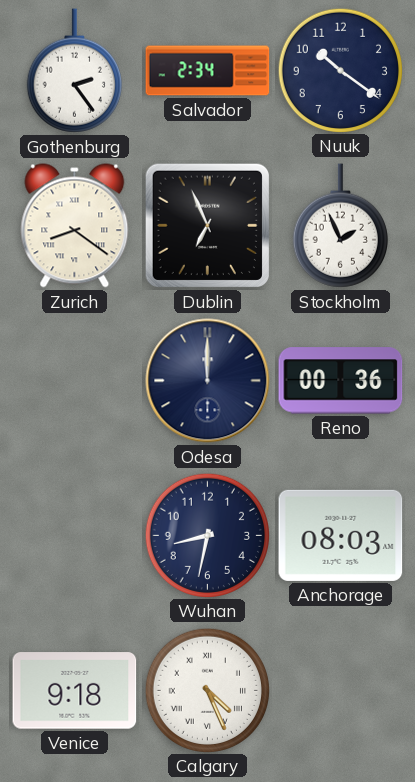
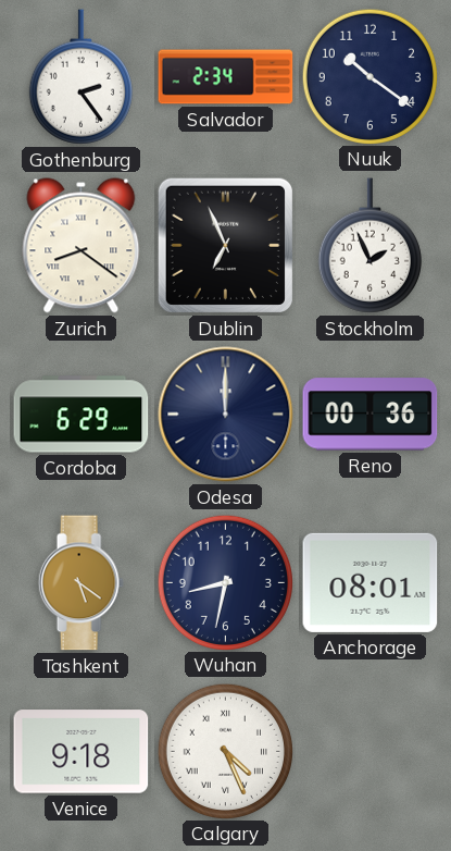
Cordoba: none -> 6:29 (82, 415)
Tashkent: none -> 5:21 (80, 583)
Anchorage: 08:03 -> 08:01 (371, 582)
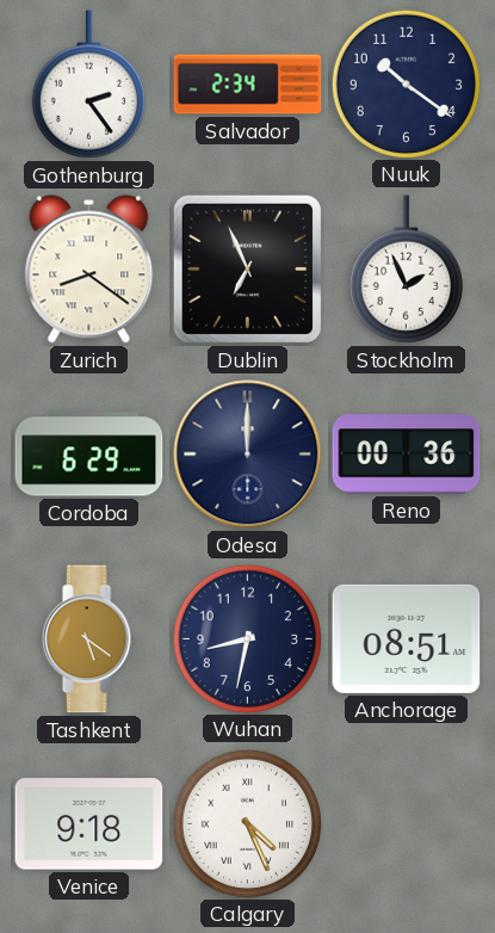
Anchorage: 08:01 -> 08:51 (407, 638)
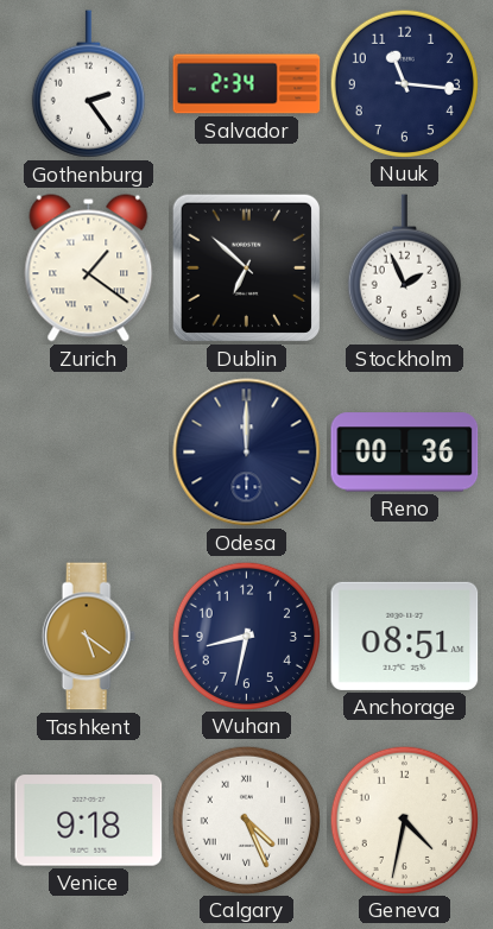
Nuuk: 10:21 -> 11:16 (404, 83)
Zurich: 8:21 -> 1:21 (89, 268)
Dublin: 6:56 -> 6:52 (246, 267)
Cordoba: 6:29 -> none (89, 455)
Geneva: none -> 4:32 (404, 820)
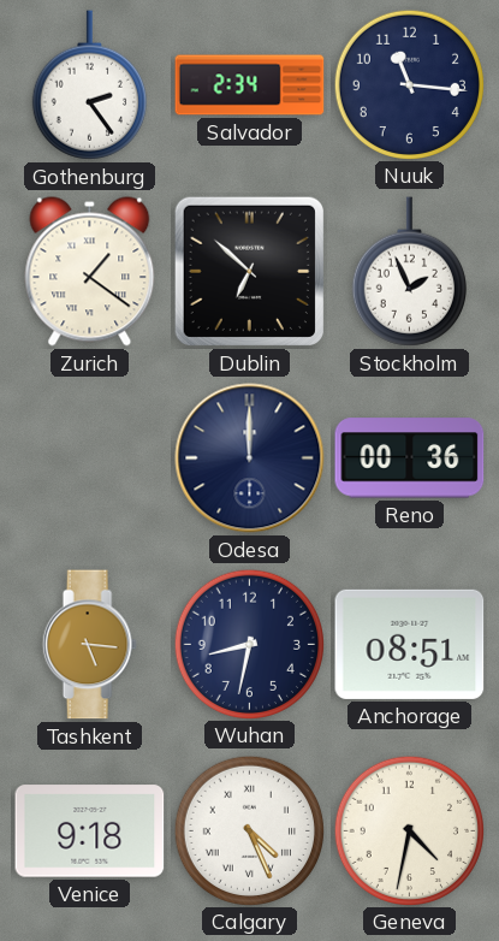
Tashkent: 5:21 -> 5:16 (89, 645)
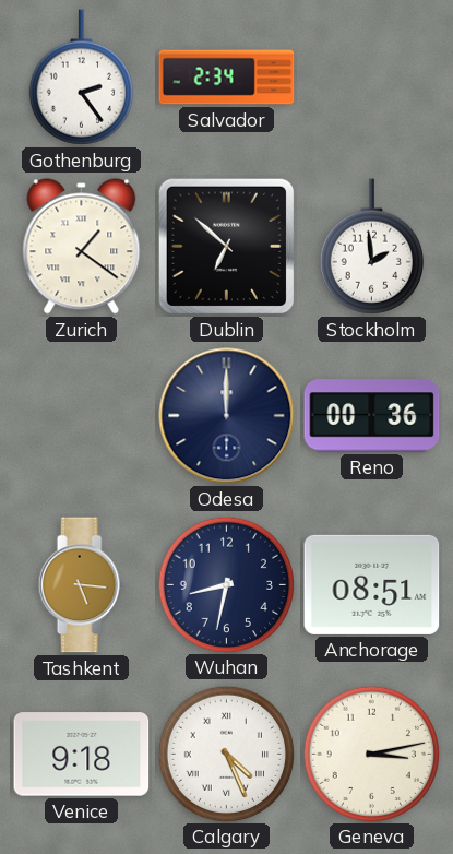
Nuuk: 11:16 -> none (409, 84)
Stockholm: 1:56 -> 1:59 (371, 247)
Geneva: 4:32 -> 3:13 (371, 754)
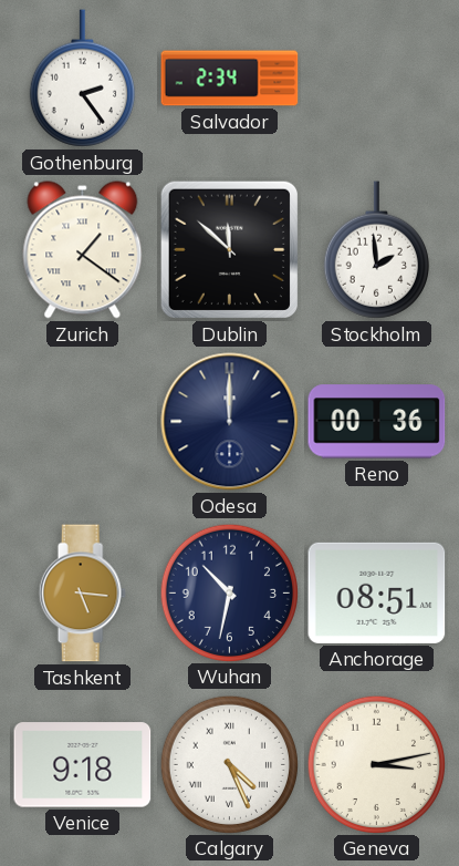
Dublin: 6:52 -> 11:52 (229, 249)
Wuhan: 8:32 -> 10:32 (229, 592)
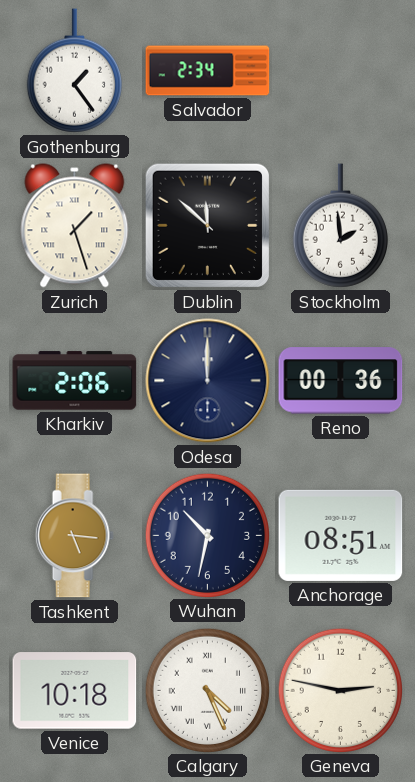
Gothenburg: 2:24 -> 1:24 (74, 71)
Zurich: 1:21 -> 1:27 (75, 226)
Kharkiv: none -> 2:06 (75, 381)
Venice: 9:18 -> 10:18 (75, 691)
Geneva: 3:13 -> 2:47 (340, 690)
